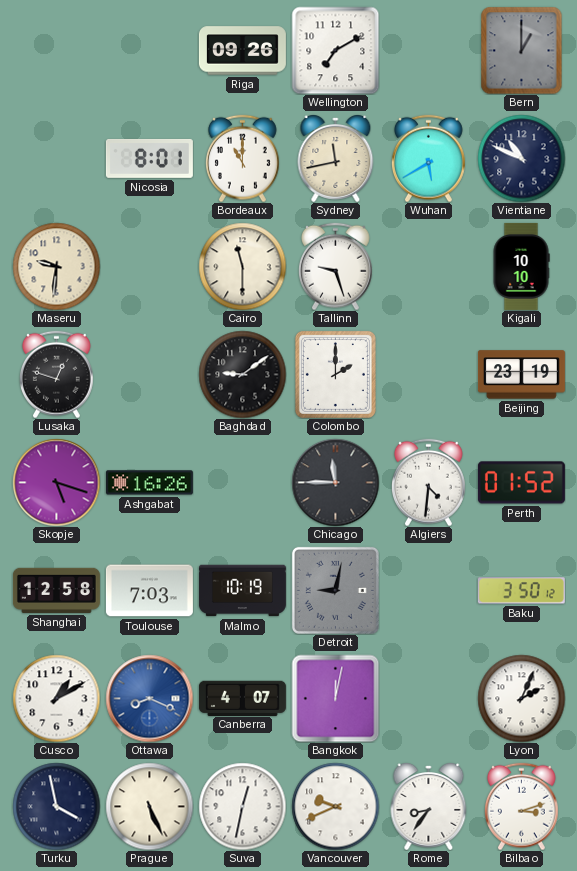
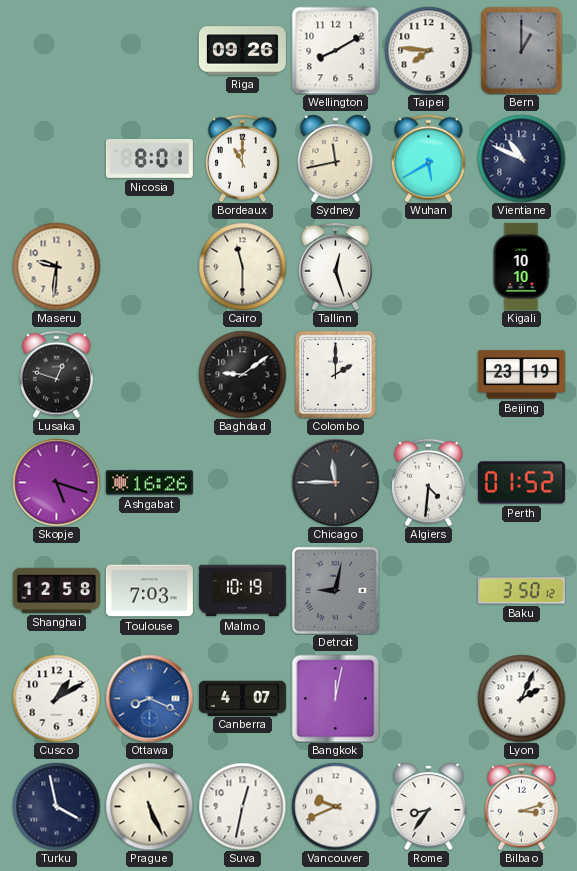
Wellington: 7:10 -> 8:10 (335, 50)
Taipei: none -> 7:46 (428, 50)
Tallinn: 9:27 -> 12:27 (336, 266)
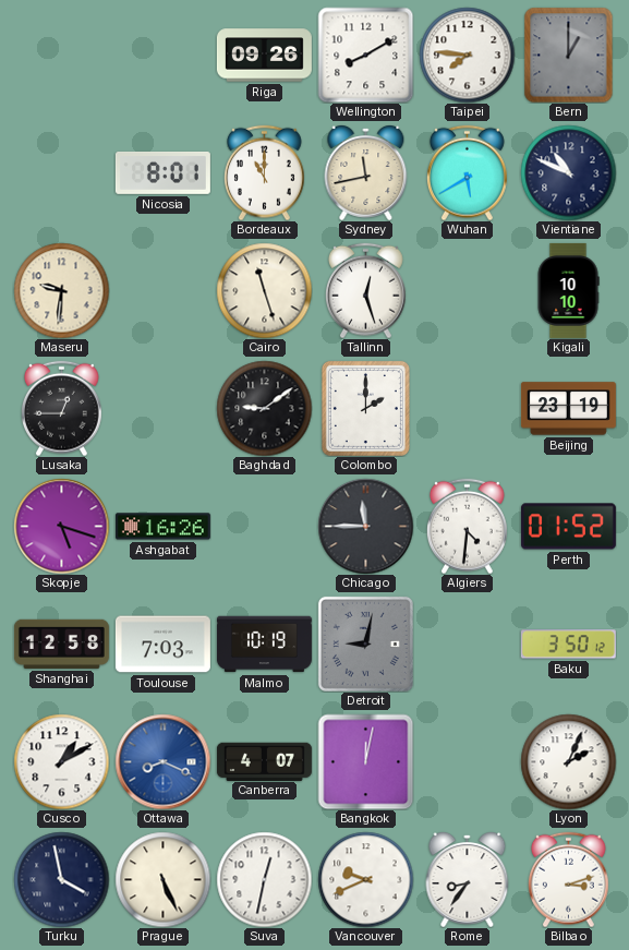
Cairo: 11:30 -> 11:27 (264, 290)
Lusaka: 12:48 -> 12:45 (62, 408)
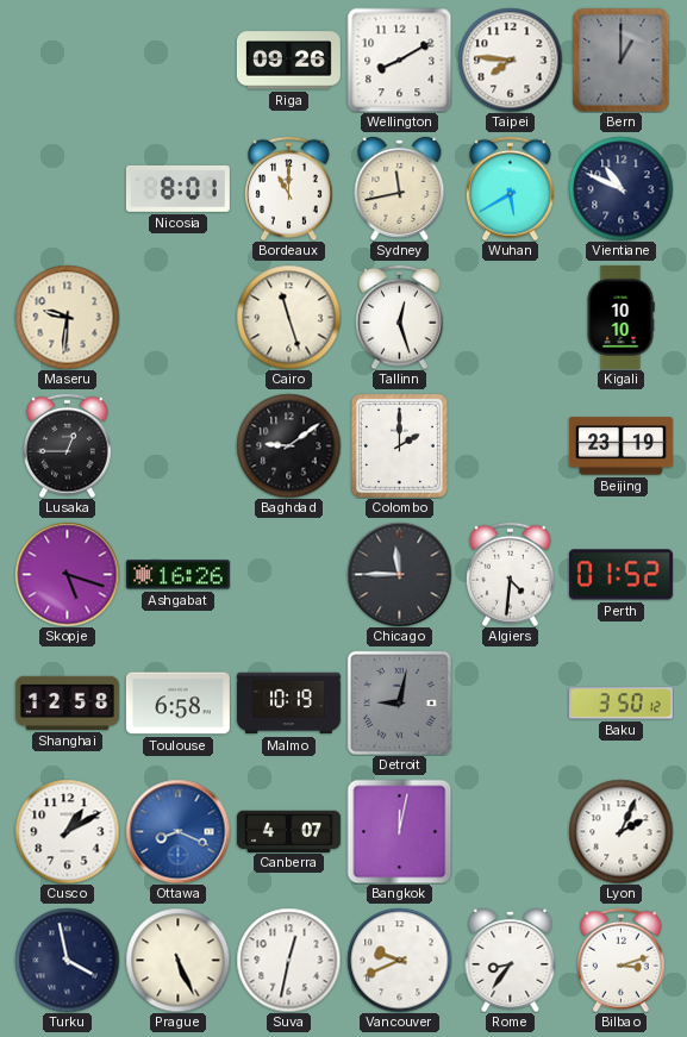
Toulouse: 7:03 -> 6:58 (177, 704)
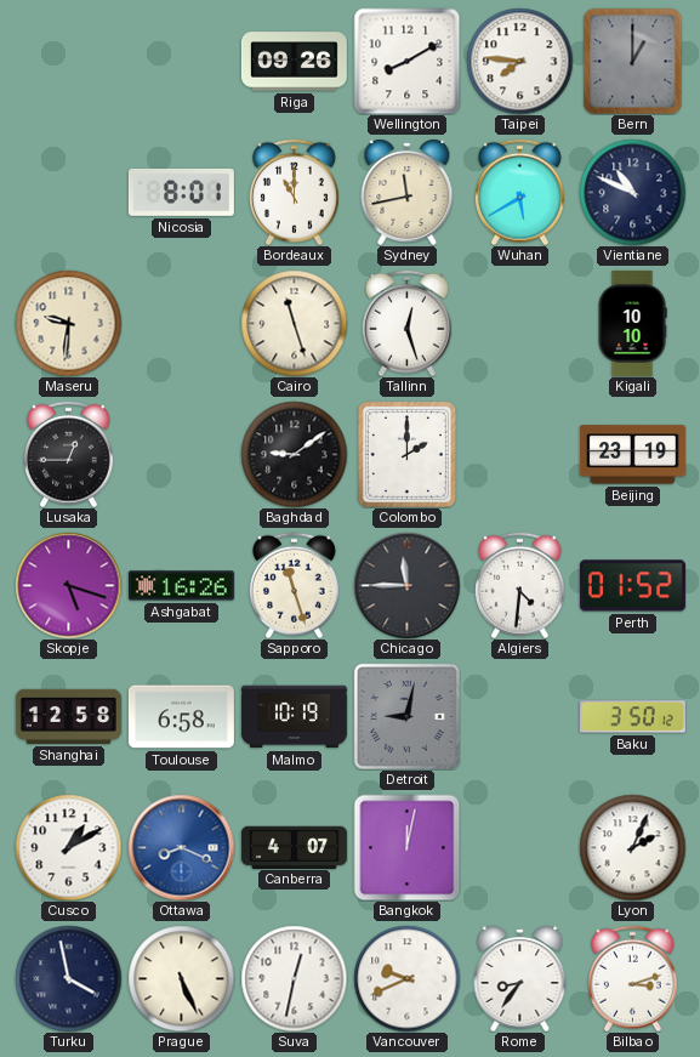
Sapporo: none -> 11:27 (295, 585)
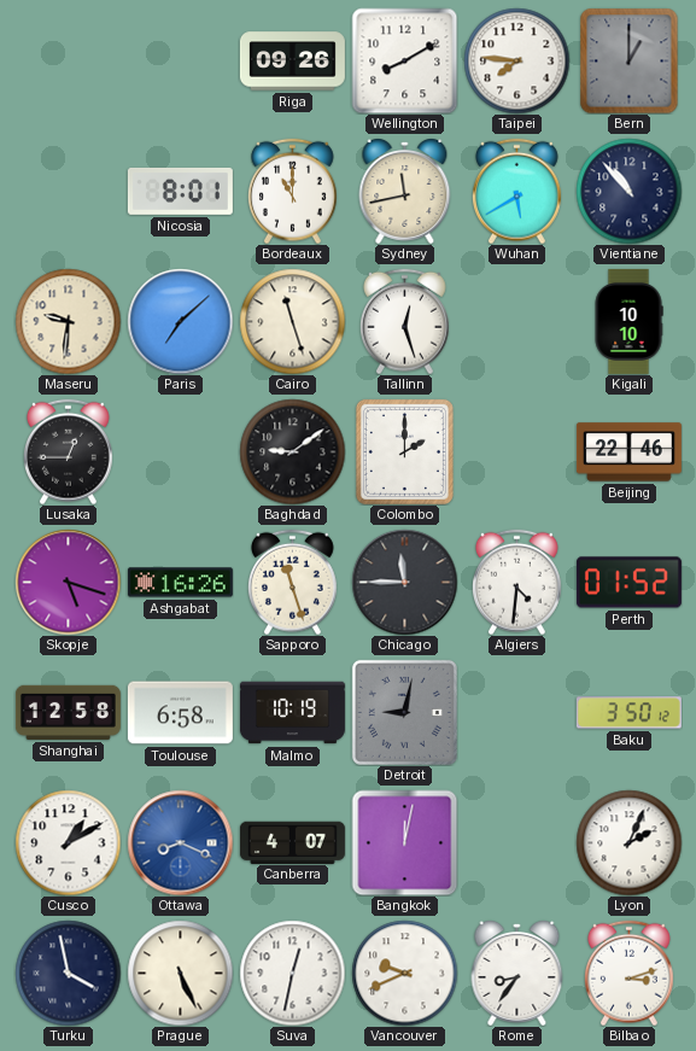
Vientiane: 10:49 -> 10:53 (628, 191)
Paris: none -> 7:08 (180, 321)
Beijing: 23:19 -> 22:46 (628, 452)
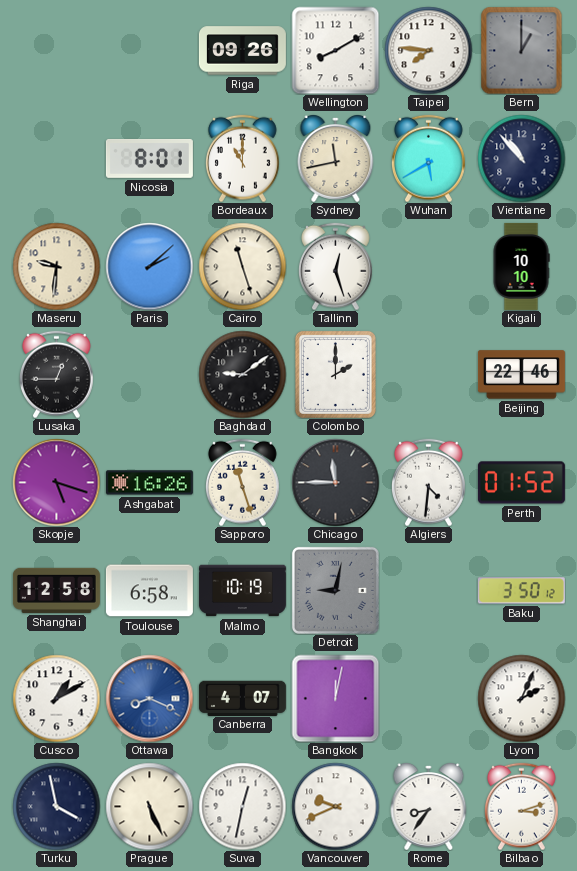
Paris: 7:08 -> 2:08 (149, 266)
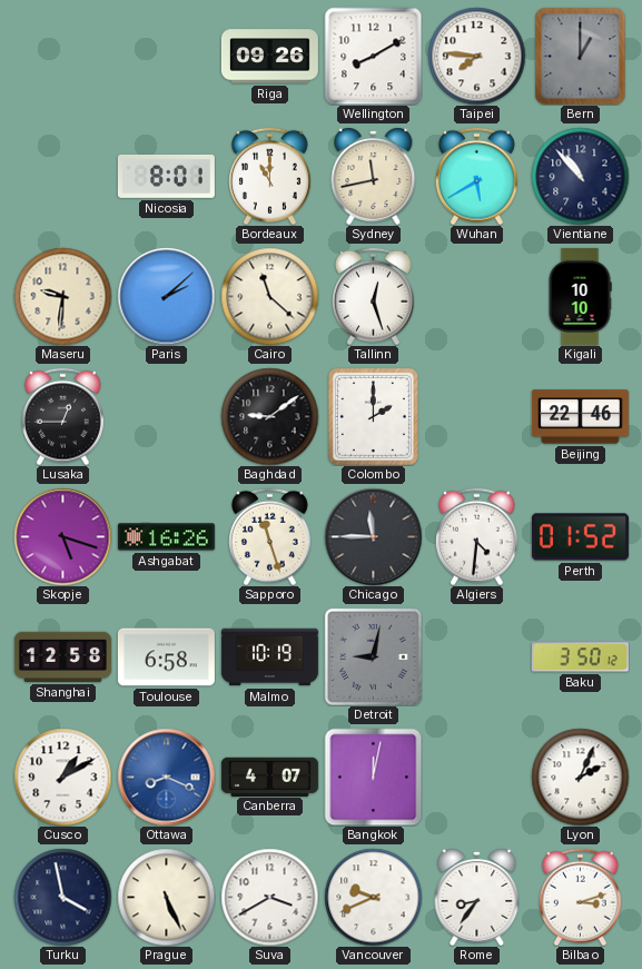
Cairo: 11:27 -> 11:22 (269, 296)
Suva: 12:32 -> 3:40 (269, 897)
